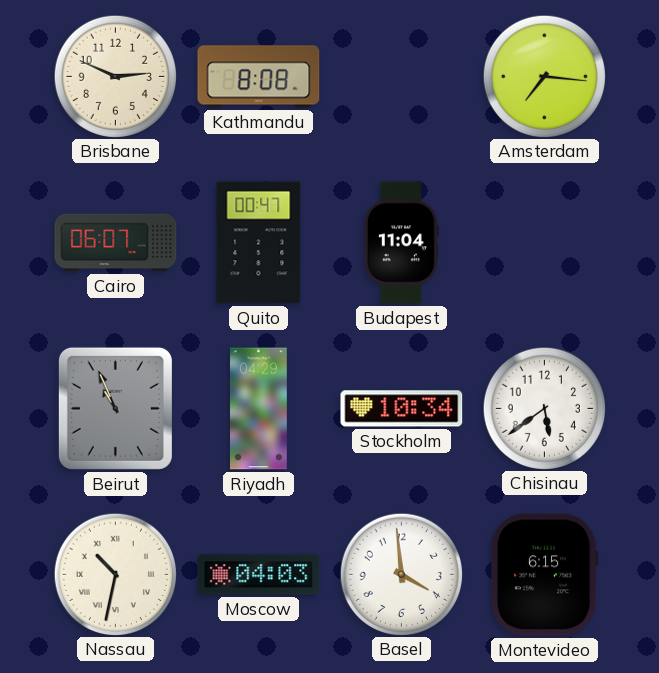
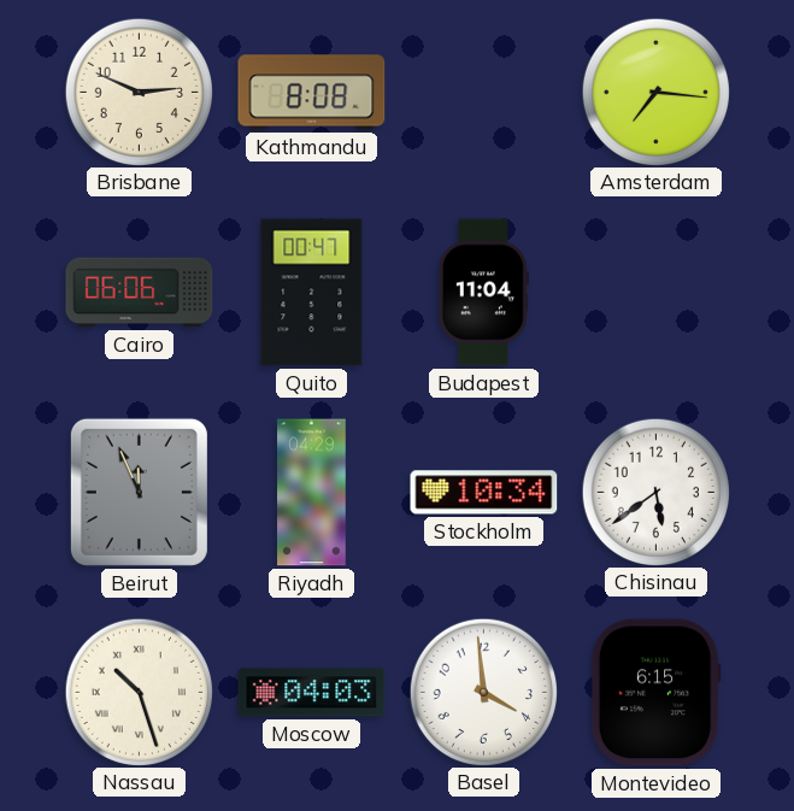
Cairo: 06:07 -> 06:06 (140, 293)
Beirut: 10:56 -> 11:56 (139, 492)
Nassau: 10:32 -> 10:27 (139, 692)
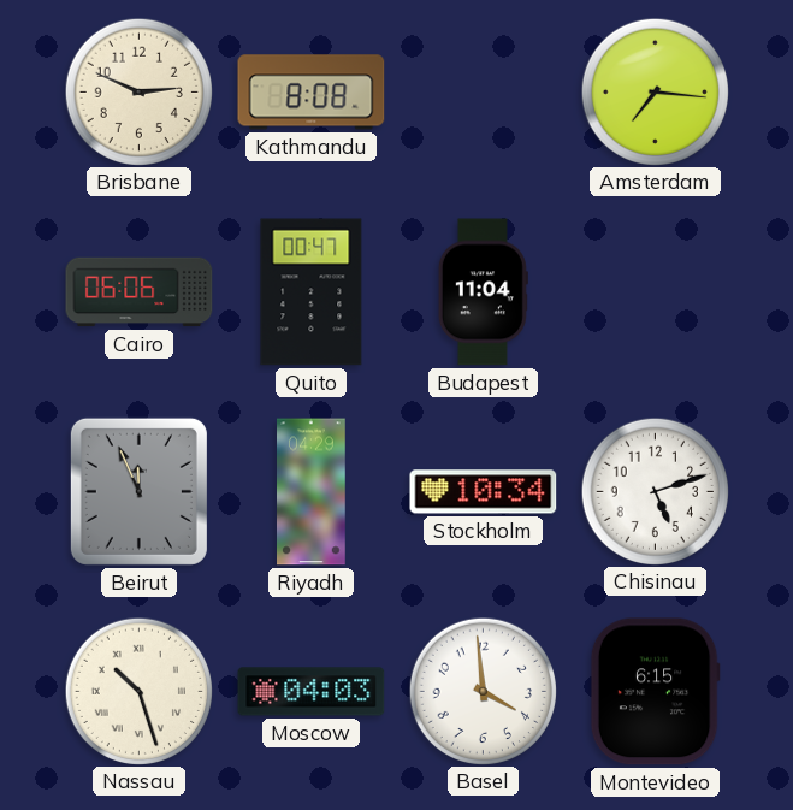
Chisinau: 5:39 -> 5:12 (655, 491)
